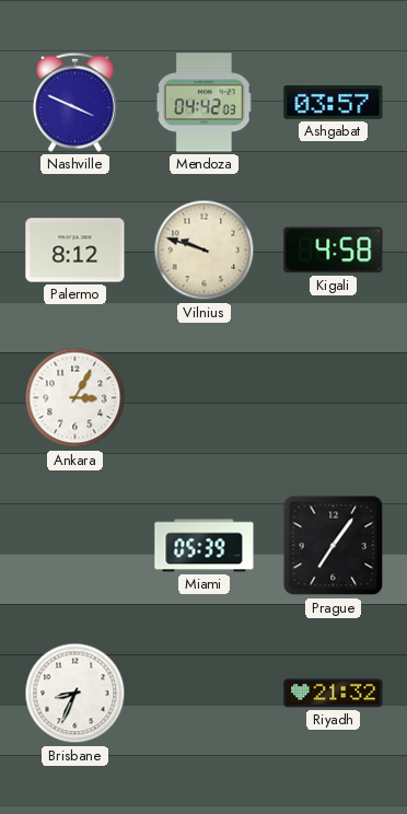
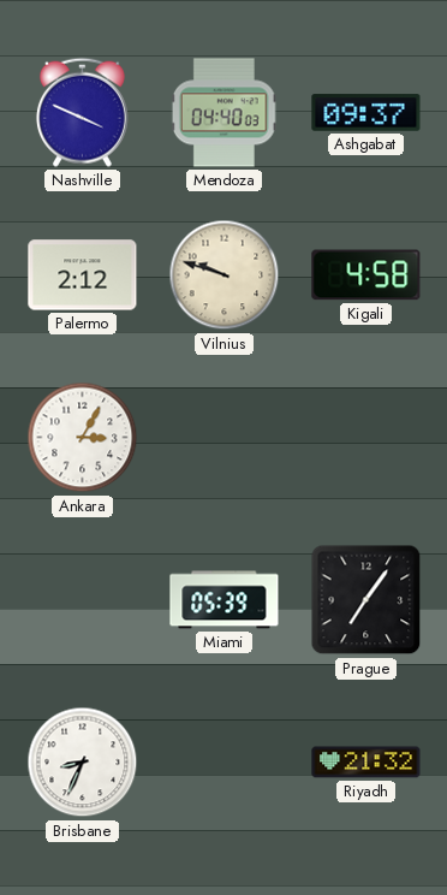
Mendoza: 04:42 -> 04:40 (225, 113)
Ashgabat: 03:57 -> 09:37 (366, 113)
Palermo: 8:12 -> 2:12 (83, 275)
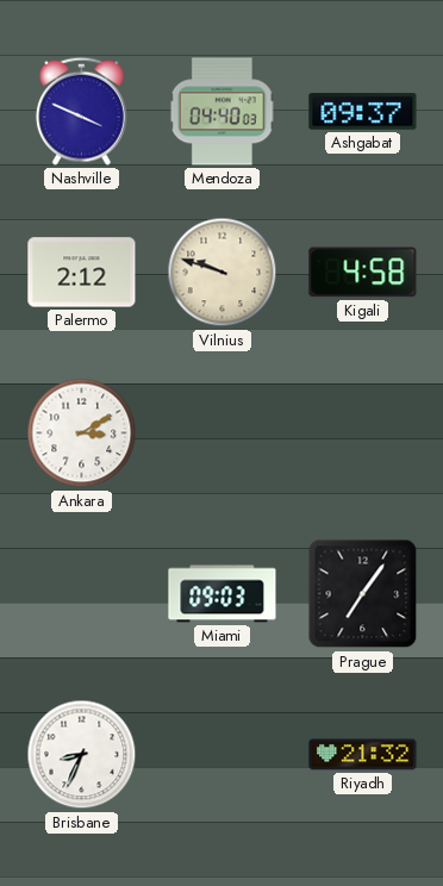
Ankara: 3:05 -> 3:10 (82, 433)
Miami: 05:39 -> 09:03 (223, 594)
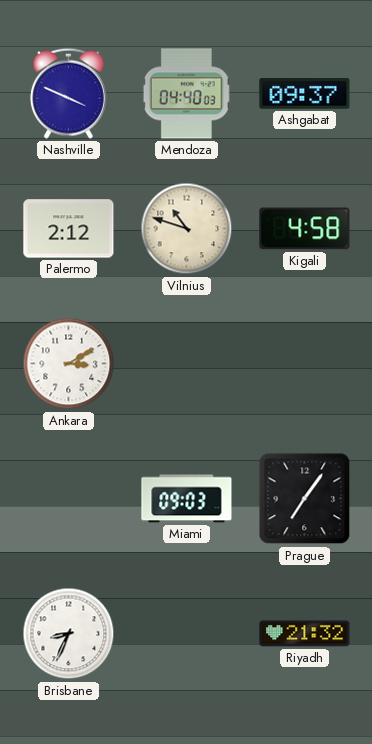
Vilnius: 9:48 -> 10:48 (187, 229)
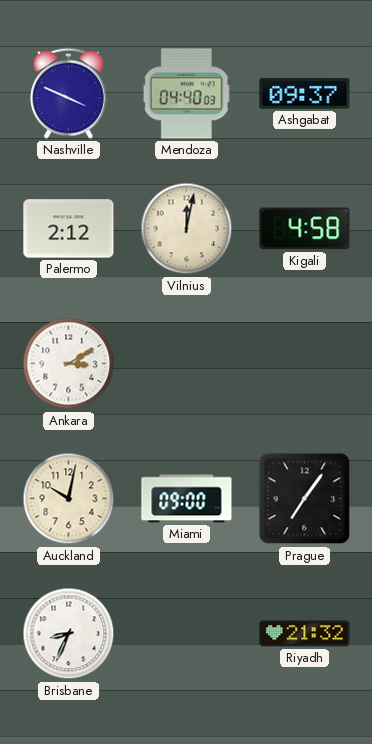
Vilnius: 10:48 -> 12:02 (187, 229)
Auckland: none -> 10:02 (69, 499)
Miami: 09:03 -> 09:00 (187, 499)
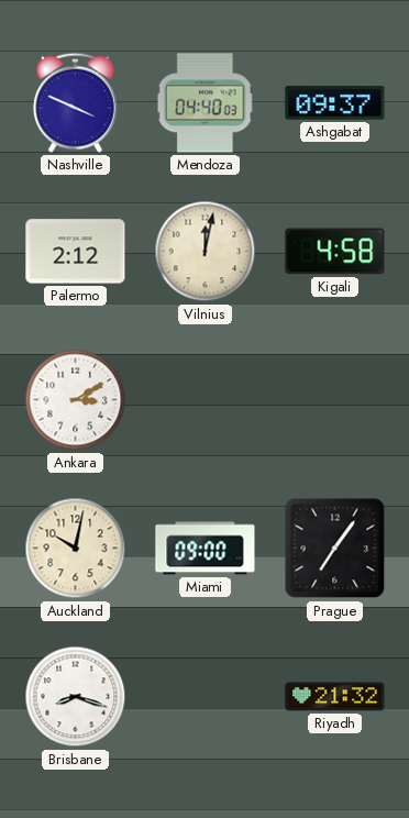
Brisbane: 8:34 -> 8:18 (76, 697)
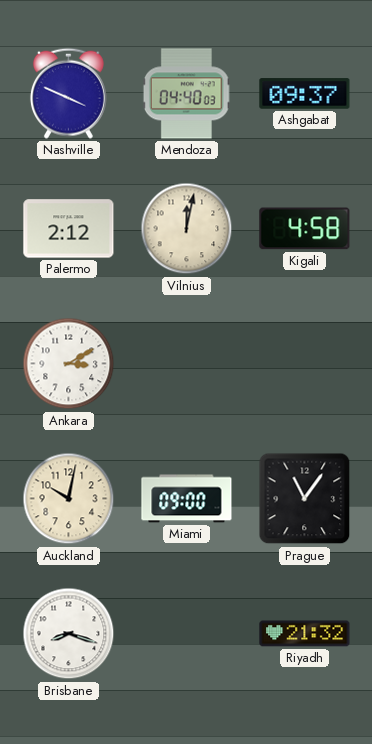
Prague: 7:06 -> 11:06 (305, 499)
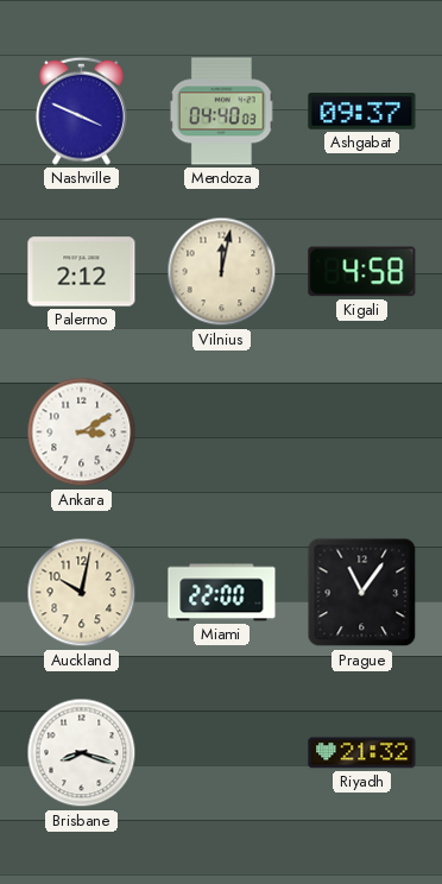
Miami: 09:00 -> 22:00 (222, 593)
